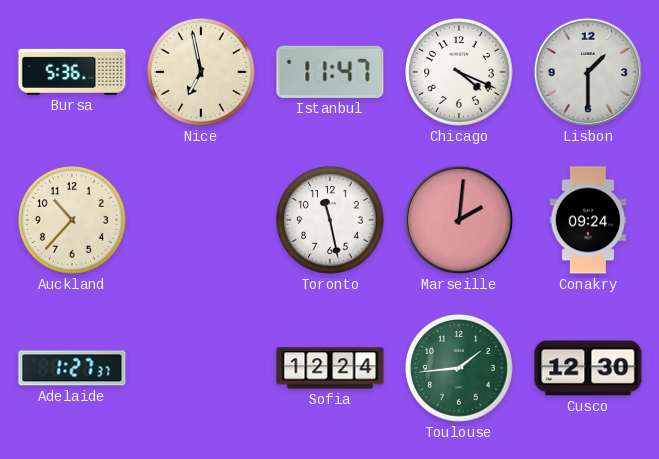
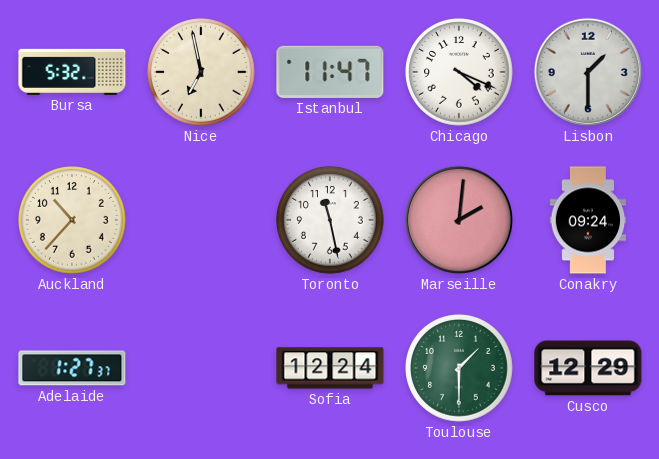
Bursa: 5:36 -> 5:32 (72, 72)
Toulouse: 1:44 -> 1:30 (460, 369)
Cusco: 12:30 -> 12:29 (588, 368)
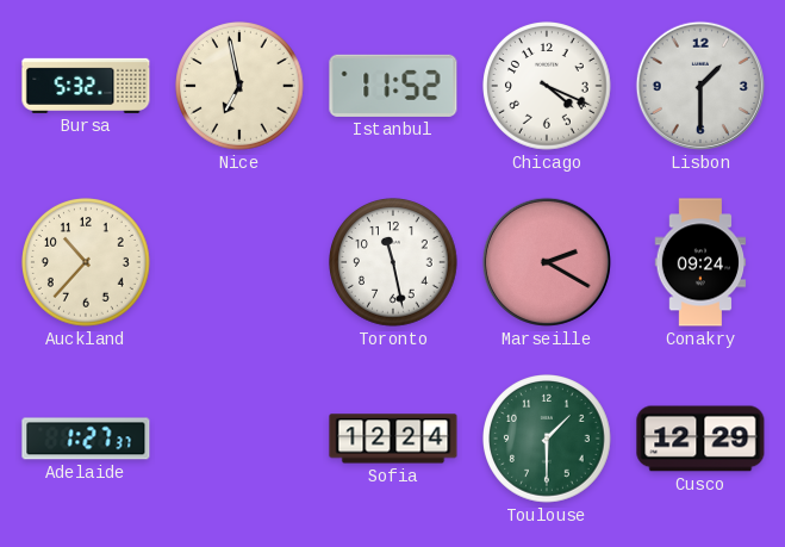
Istanbul: 11:47 -> 11:52 (393, 86)
Marseille: 2:01 -> 2:20 (547, 262)
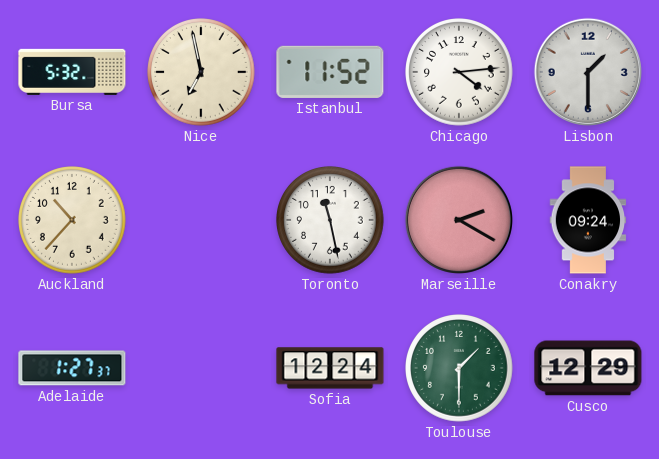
Chicago: 4:19 -> 4:14 (460, 73)
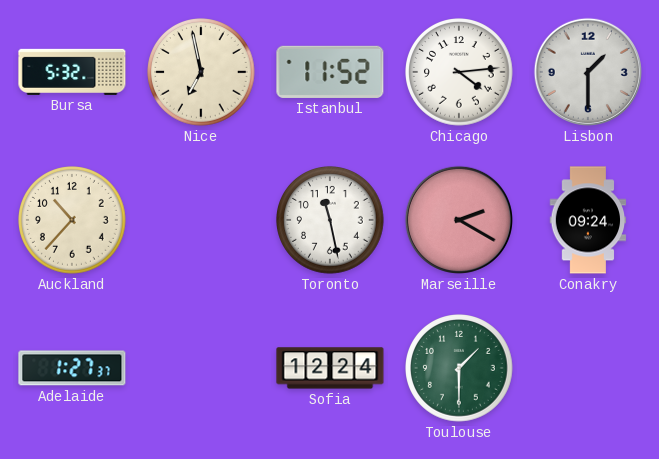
Cusco: 12:29 -> none (588, 368)
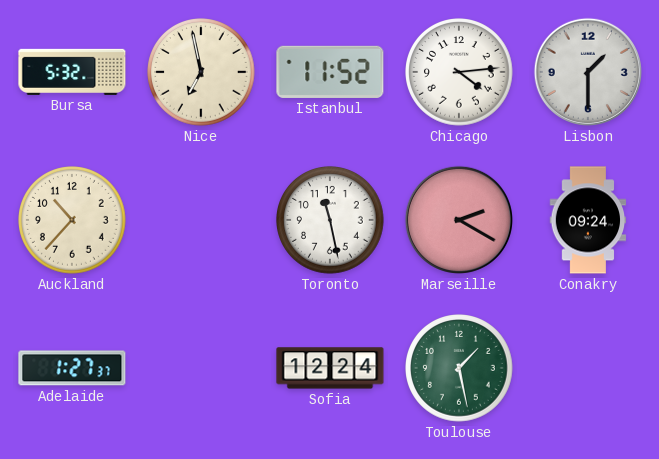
Toulouse: 1:30 -> 1:28 (460, 369)
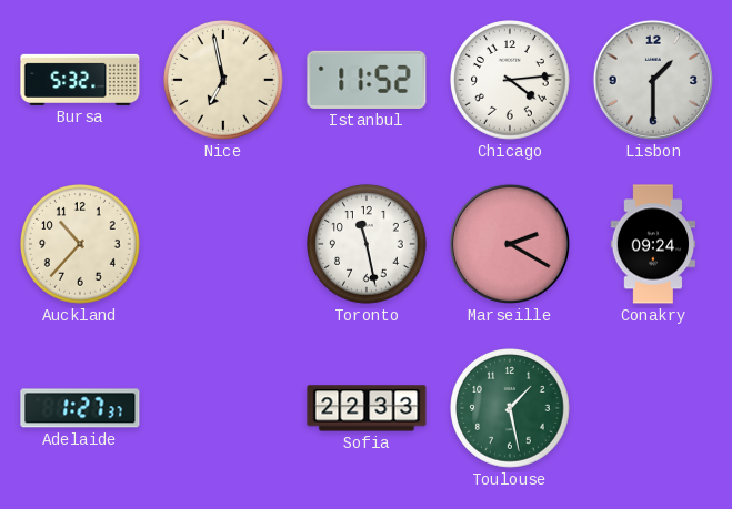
Sofia: 12:24 -> 22:33 (367, 408)
